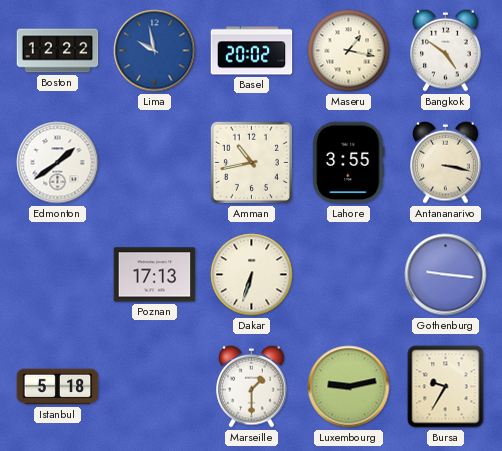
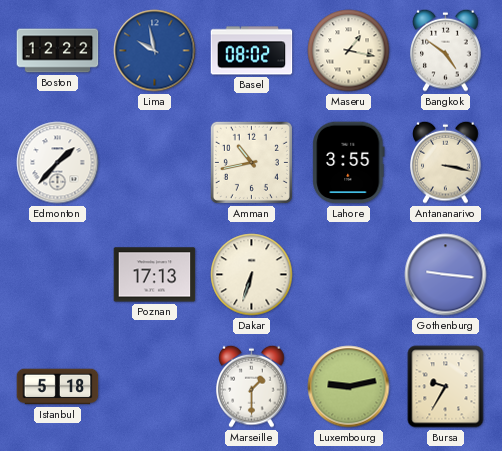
Basel: 20:02 -> 08:02 (252, 51)
Edmonton: 1:39 -> 1:37 (58, 163)
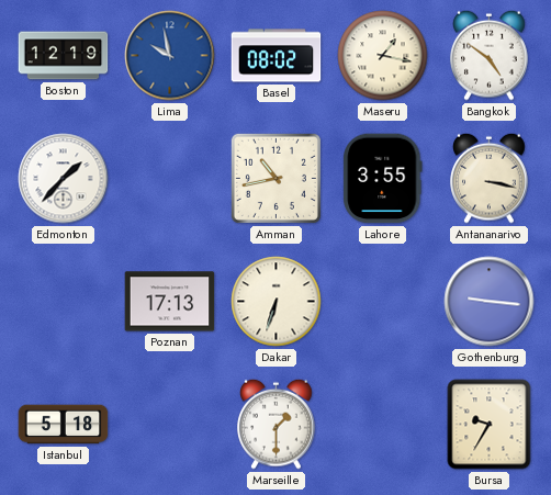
Boston: 12:22 -> 12:19 (64, 56)
Luxembourg: 9:13 -> none (349, 387)
